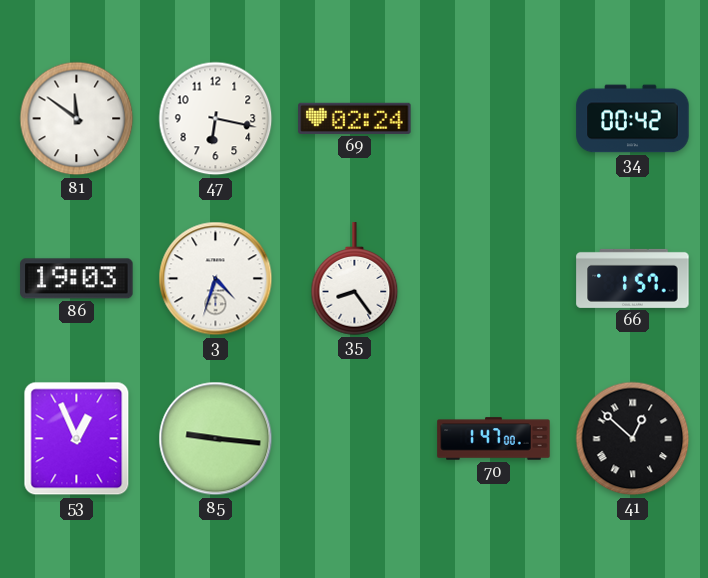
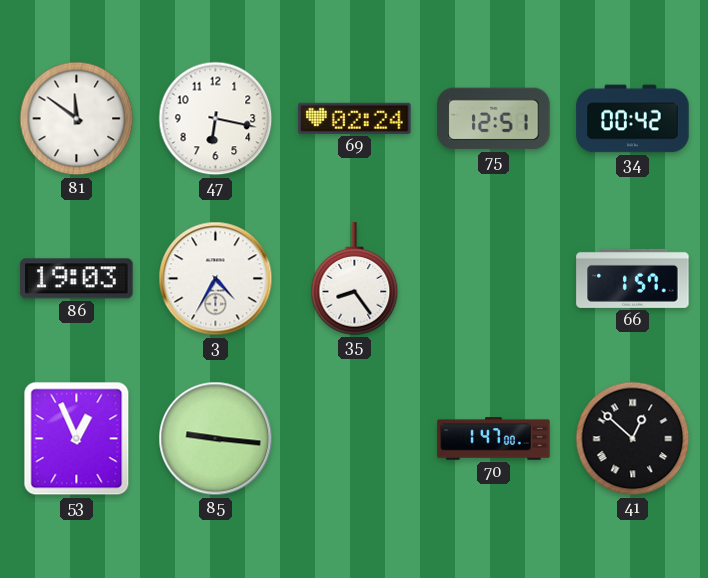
75: none -> 12:51 (494, 119)
3: 4:33 -> 4:35 (216, 279)
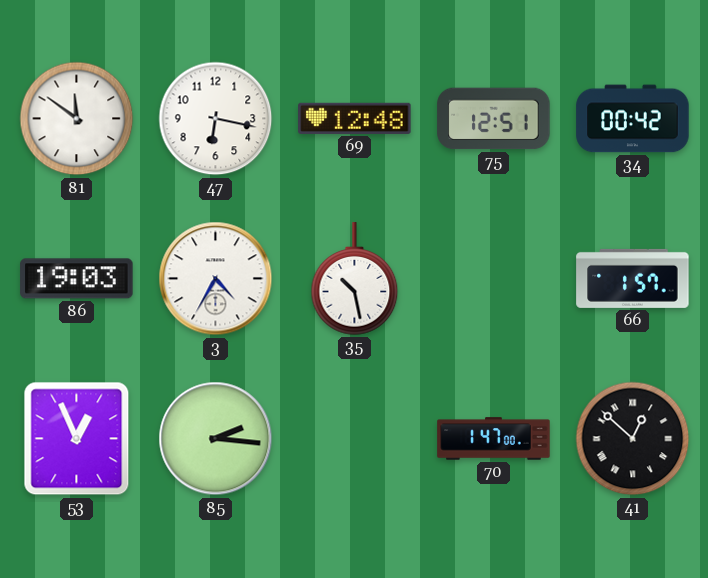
69: 02:24 -> 12:48 (355, 118)
35: 8:24 -> 10:28 (355, 279)
85: 9:16 -> 2:16 (216, 439)
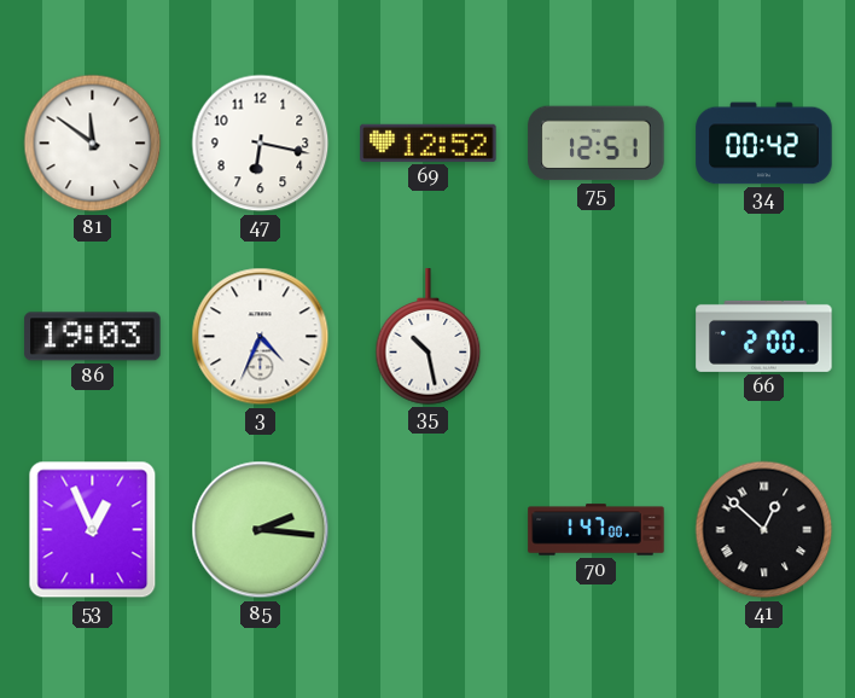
69: 12:48 -> 12:52 (429, 142)
3: 4:35 -> 4:34 (261, 337)
66: 1:57 -> 2:00 (764, 336)
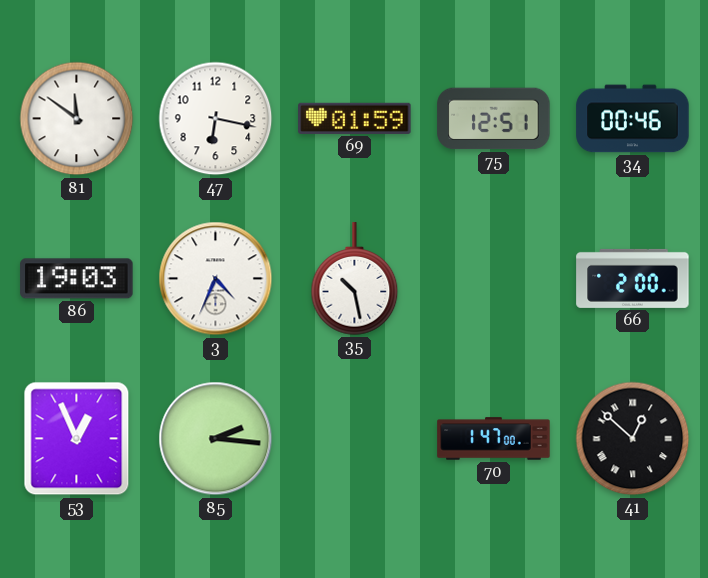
69: 12:52 -> 01:59 (355, 118)
34: 00:42 -> 00:46 (633, 119)
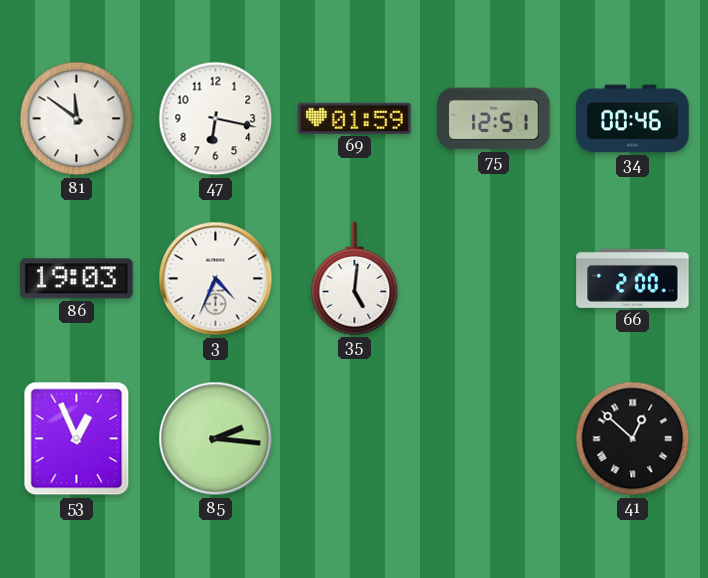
35: 10:28 -> 5:01 (355, 279)
70: 1:47 -> none (494, 439)
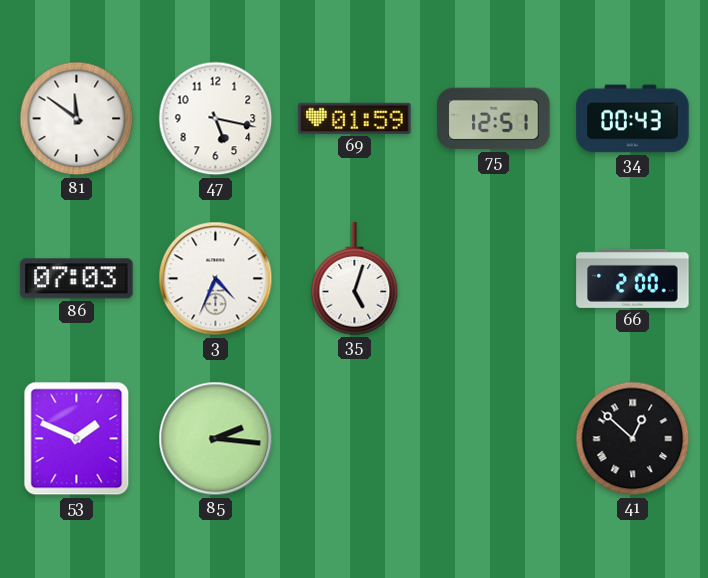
47: 6:17 -> 5:17 (216, 119)
34: 00:46 -> 00:43 (633, 119)
86: 19:03 -> 07:03 (77, 279)
35: 5:01 -> 5:03 (355, 279)
53: 12:56 -> 1:49 (77, 439)
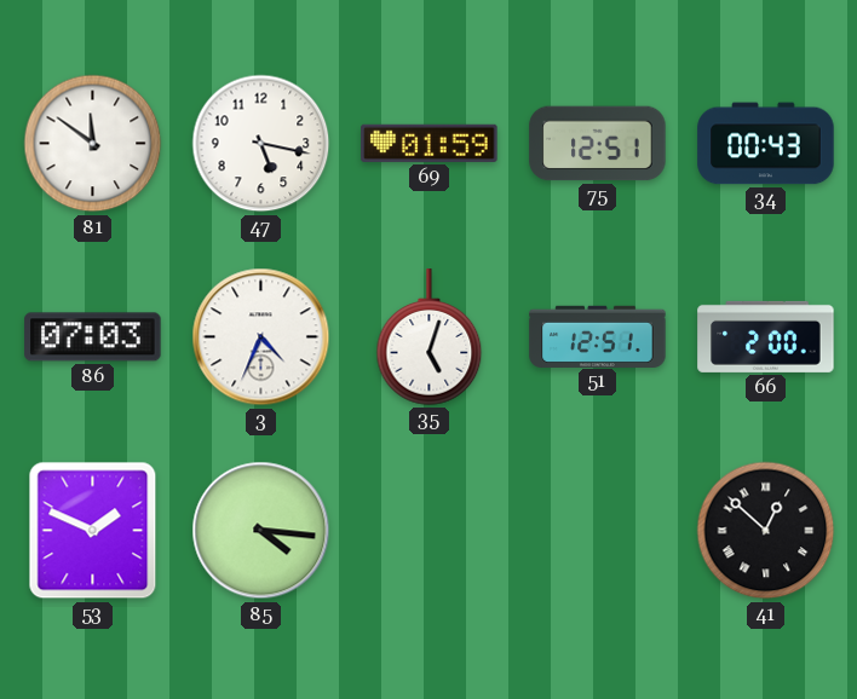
51: none -> 12:51 (598, 336)
85: 2:16 -> 4:16 (261, 531)
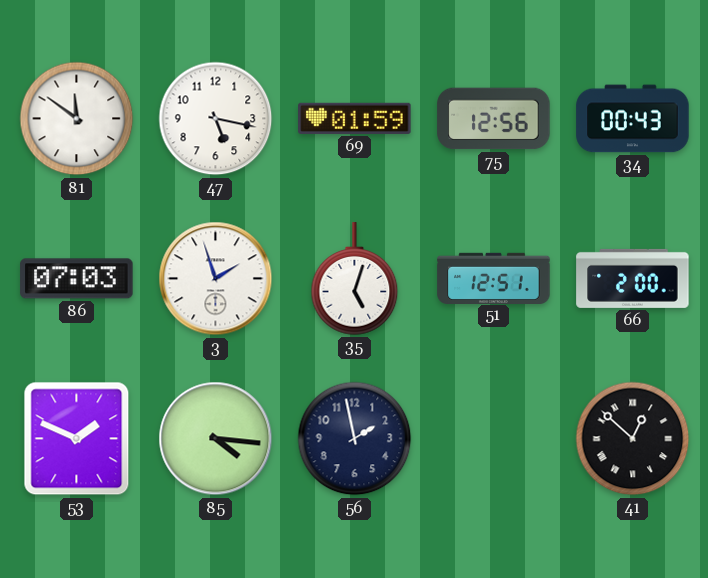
75: 12:51 -> 12:56 (494, 119)
3: 4:34 -> 1:57 (216, 279)
56: none -> 1:58 (355, 439)
